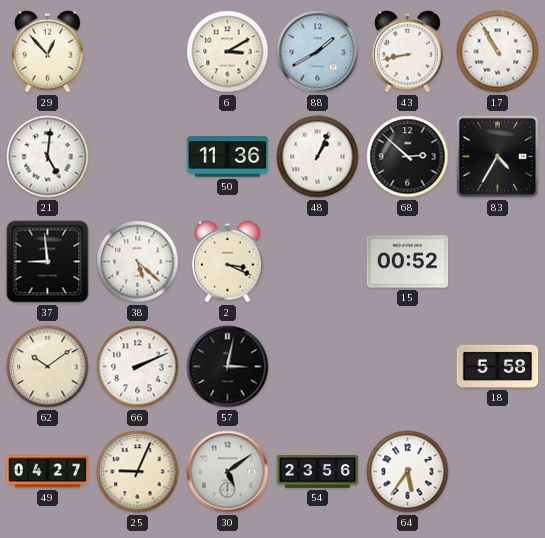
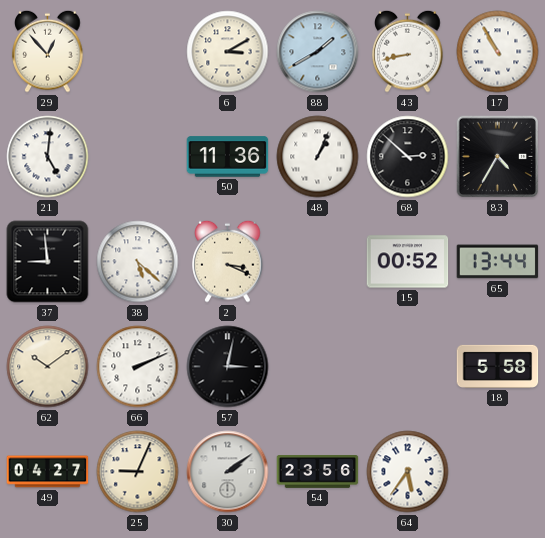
65: none -> 13:44 (498, 262)
30: 5:09 -> 2:09 (228, 472)
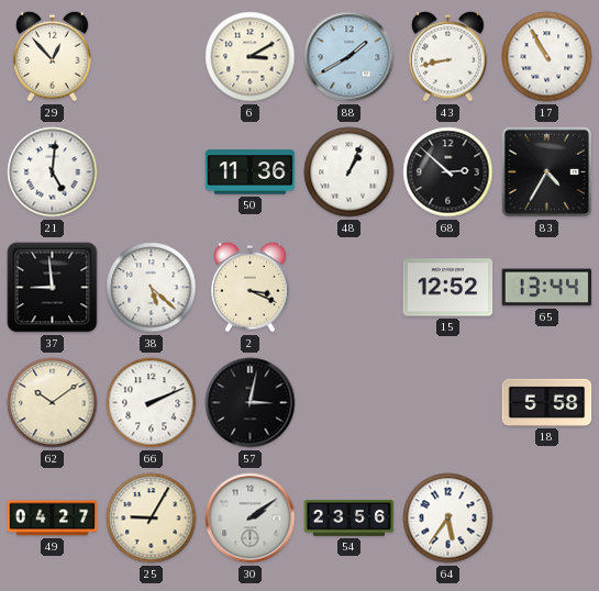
15: 00:52 -> 12:52 (448, 288)
25: 9:04 -> 9:05 (152, 518)
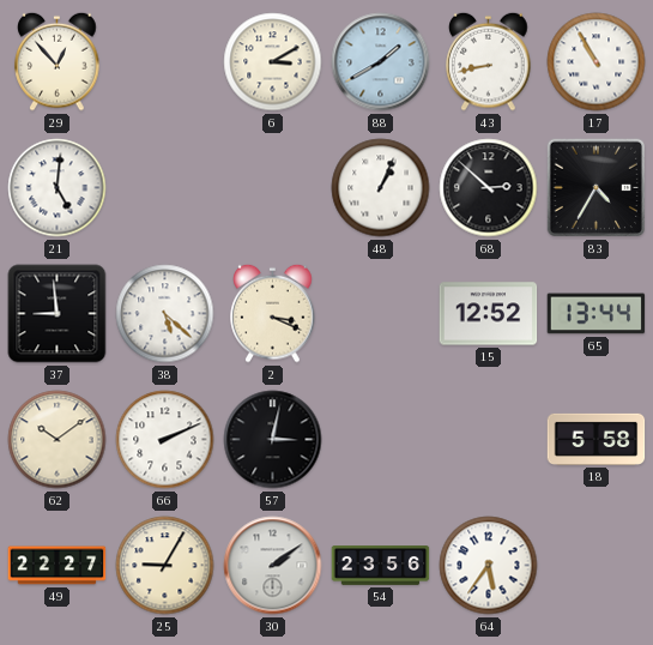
50: 11:36 -> none (251, 172)
49: 04:27 -> 22:27 (58, 566)
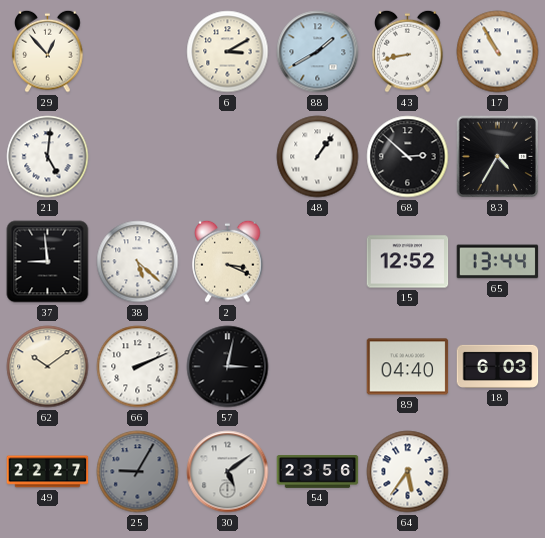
48: 1:04 -> 1:06 (318, 157)
89: none -> 04:40 (408, 367)
18: 5:58 -> 6:03 (498, 366)
25 dial: cream -> grey (138, 472)
30: 2:09 -> 5:09 (228, 472)
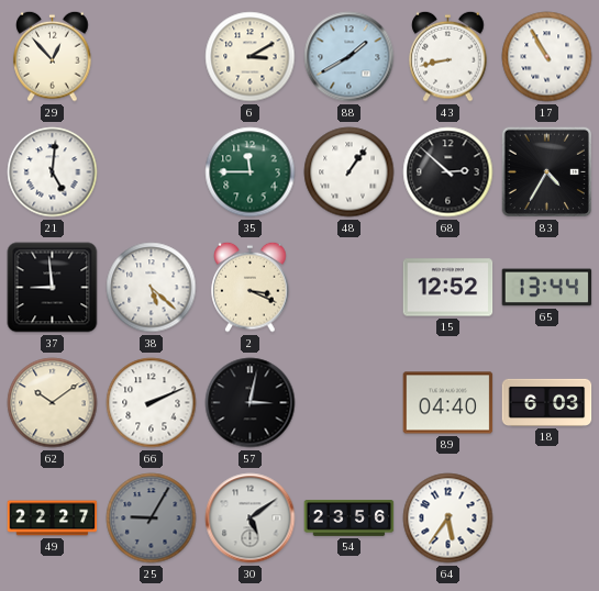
35: none -> 11:45 (251, 172)
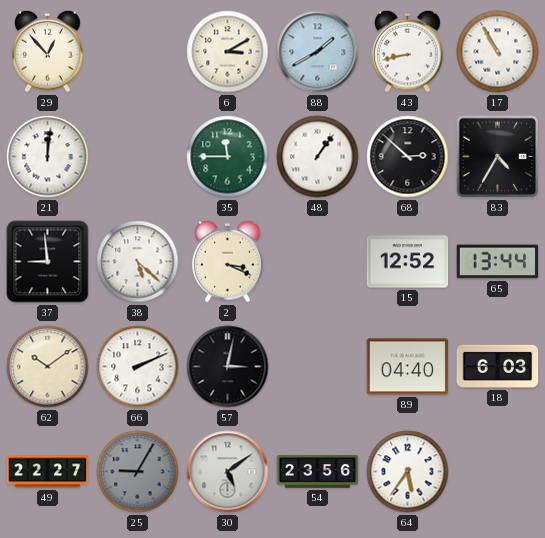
21: 5:01 -> 12:01 (48, 157)
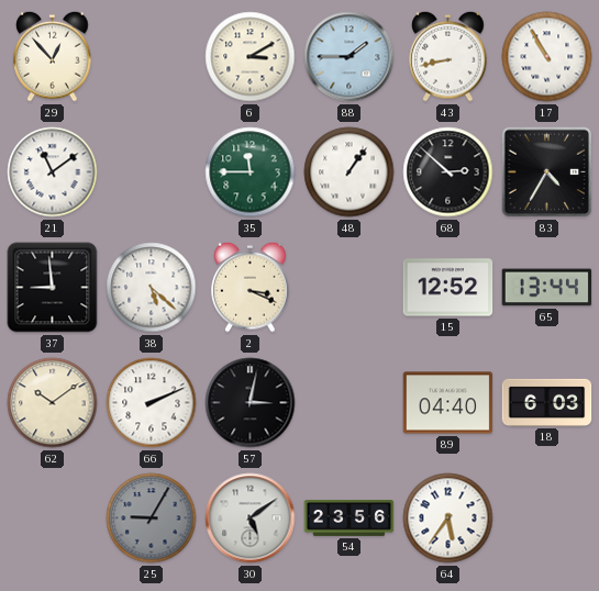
88: 1:40 -> 1:45 (350, 57)
21: 12:01 -> 11:09 (53, 172)
49: 22:27 -> none (48, 472)
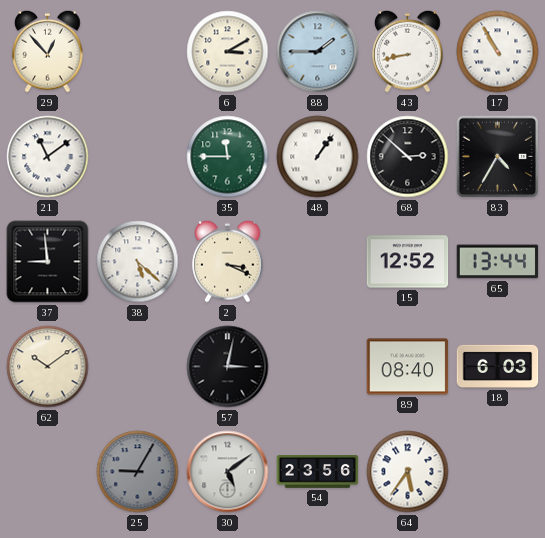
66: 2:11 -> none (152, 403)
89: 04:40 -> 08:40 (408, 367)
